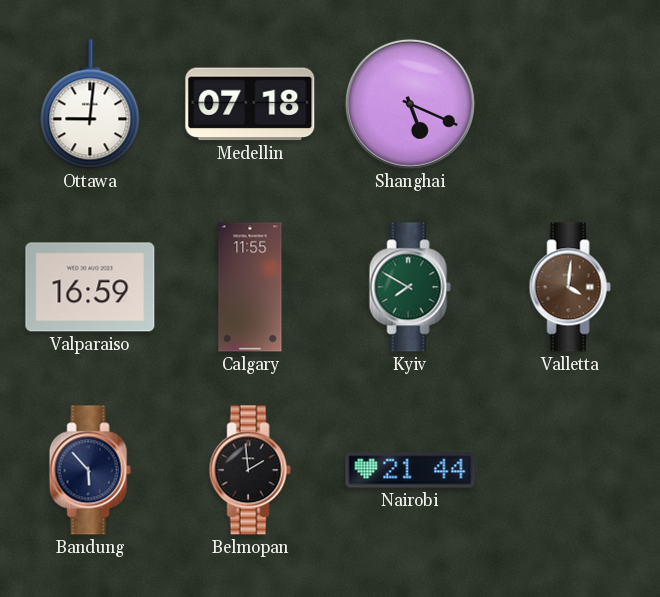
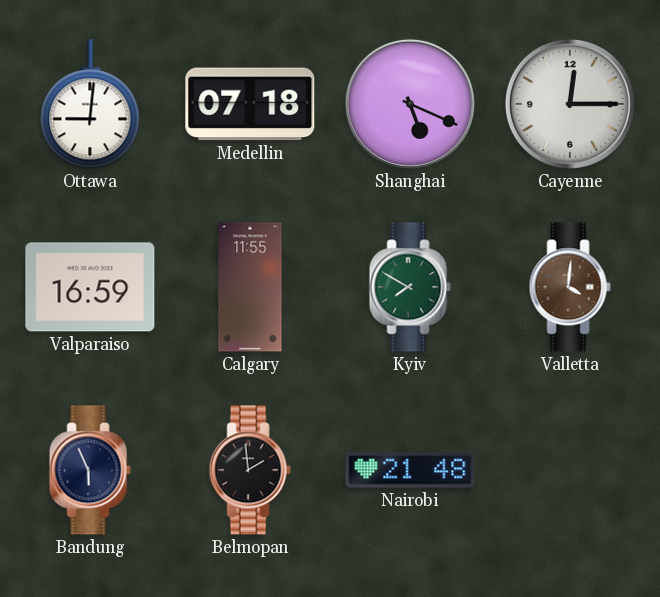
Cayenne: none -> 12:15 (570, 104)
Bandung: 5:53 -> 5:56 (90, 470)
Nairobi: 21:44 -> 21:48 (410, 470)
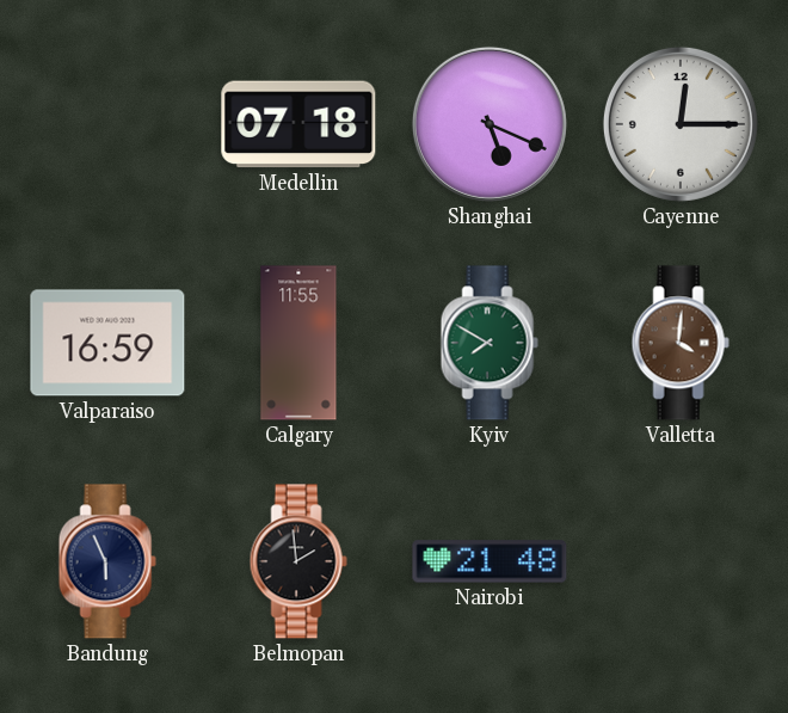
Ottawa: 9:01 -> none (90, 104)
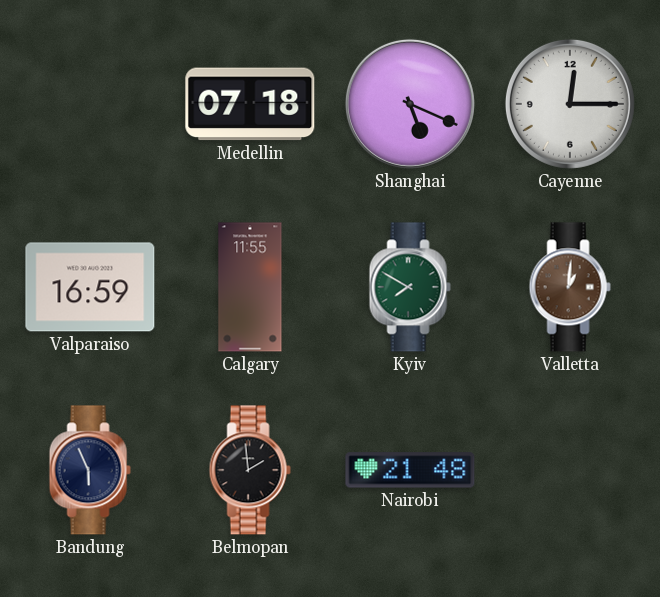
Valletta: 4:01 -> 1:01 (570, 287)
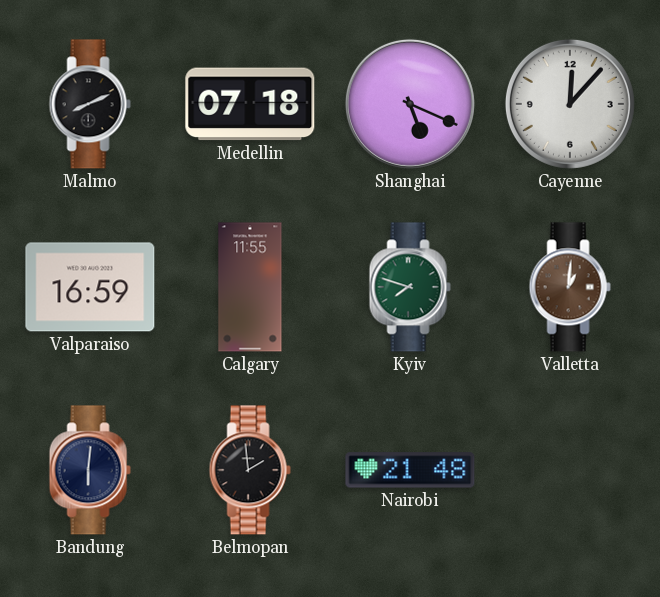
Malmo: none -> 8:11 (90, 104)
Cayenne: 12:15 -> 12:07 (570, 104)
Kyiv: 7:50 -> 7:48 (410, 287)
Bandung: 5:56 -> 6:01 (90, 470)
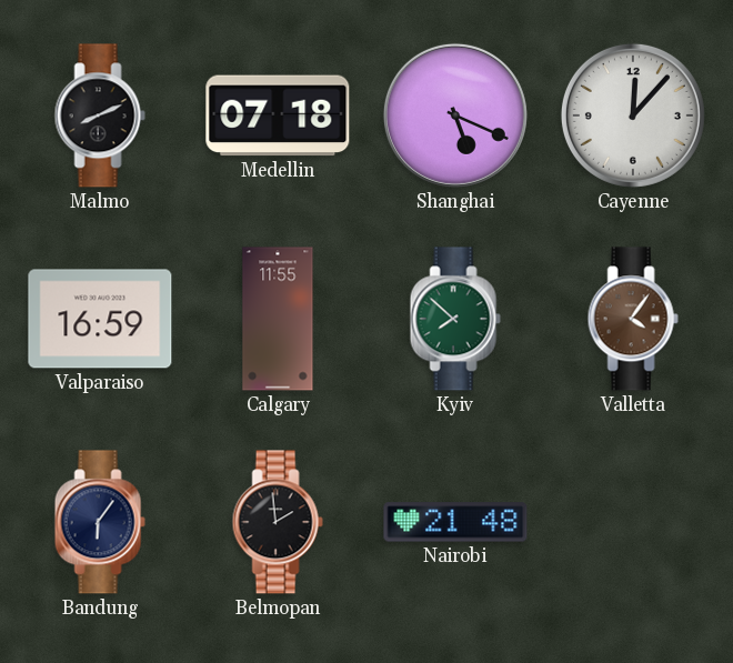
Kyiv: 7:48 -> 7:52 (455, 319)
Valletta: 1:01 -> 4:06 (633, 319)
Bandung: 6:01 -> 6:06 (100, 522)
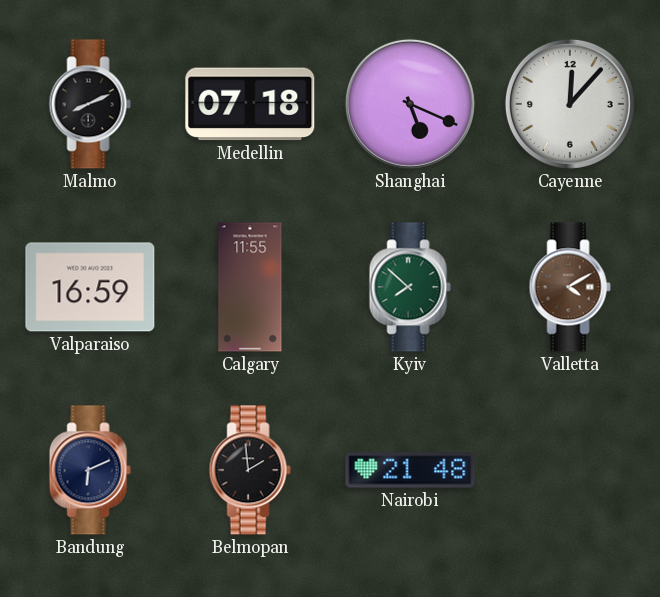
Valletta: 4:06 -> 4:10 (570, 287)
Bandung: 6:06 -> 6:11 (90, 470)
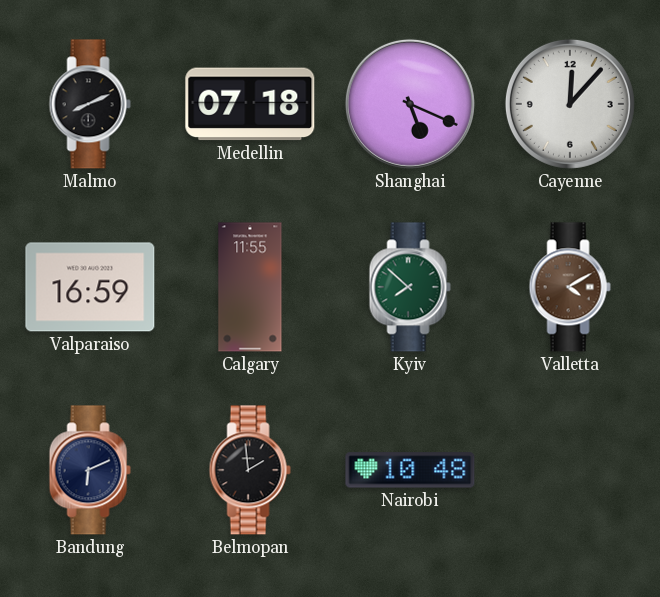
Nairobi: 21:48 -> 10:48 (410, 470)
